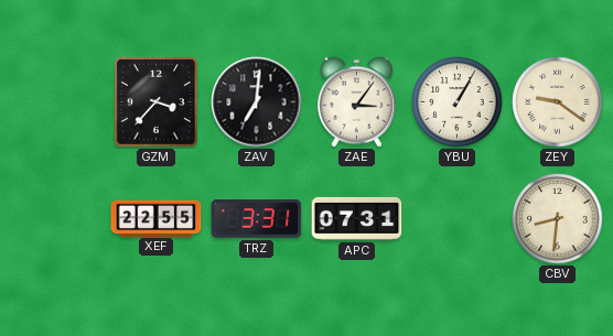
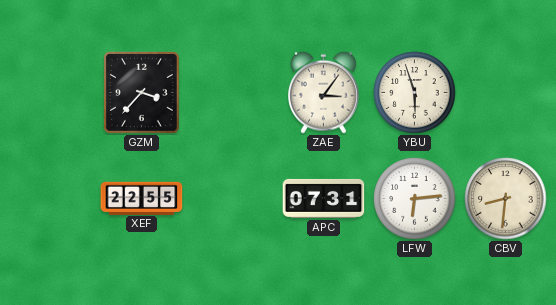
ZAV: 7:01 -> none (257, 102)
YBU: 1:05 -> 5:57 (415, 93)
ZEY: 9:21 -> none (558, 102)
TRZ: 3:31 -> none (257, 219)
LFW: none -> 6:14 (415, 199)
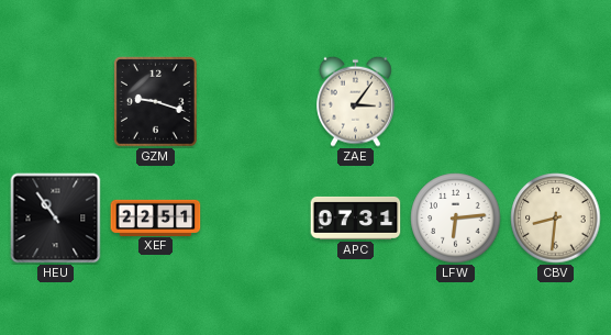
GZM: 3:37 -> 9:18 (156, 102)
YBU: 5:57 -> none (415, 93)
HEU: none -> 10:54 (56, 219)
XEF: 22:55 -> 22:51 (156, 217)
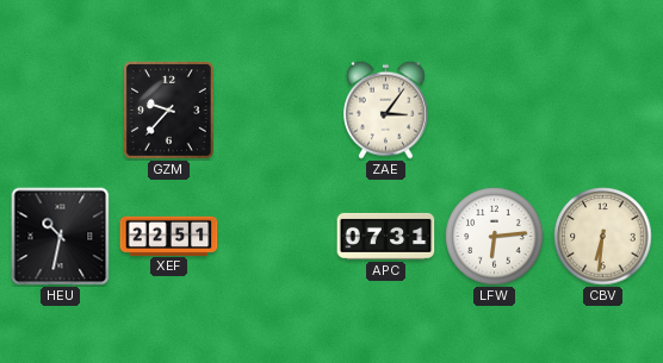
GZM: 9:18 -> 9:37 (169, 111)
HEU: 10:54 -> 10:32 (61, 237)
CBV: 8:31 -> 6:31 (603, 237)
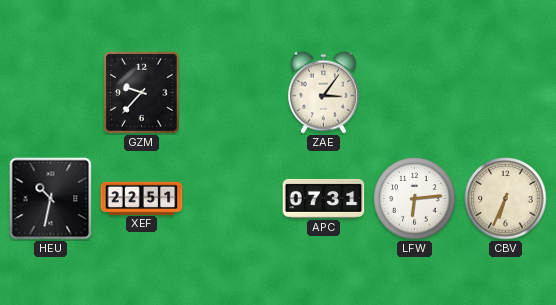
CBV: 6:31 -> 6:34 (506, 199)
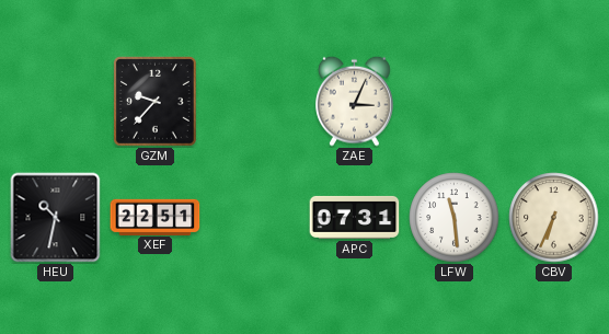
ZAE: 3:06 -> 3:04 (355, 101)
LFW: 6:14 -> 11:29 (455, 218)
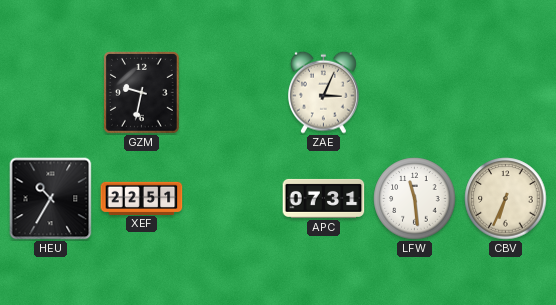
GZM: 9:37 -> 9:32 (142, 93)
HEU: 10:32 -> 10:35 (51, 199)
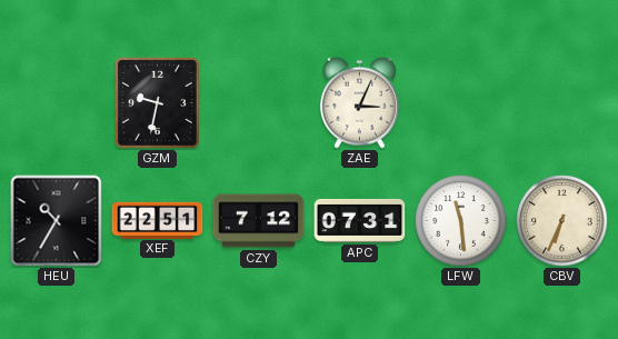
CZY: none -> 7:12 (259, 221)
